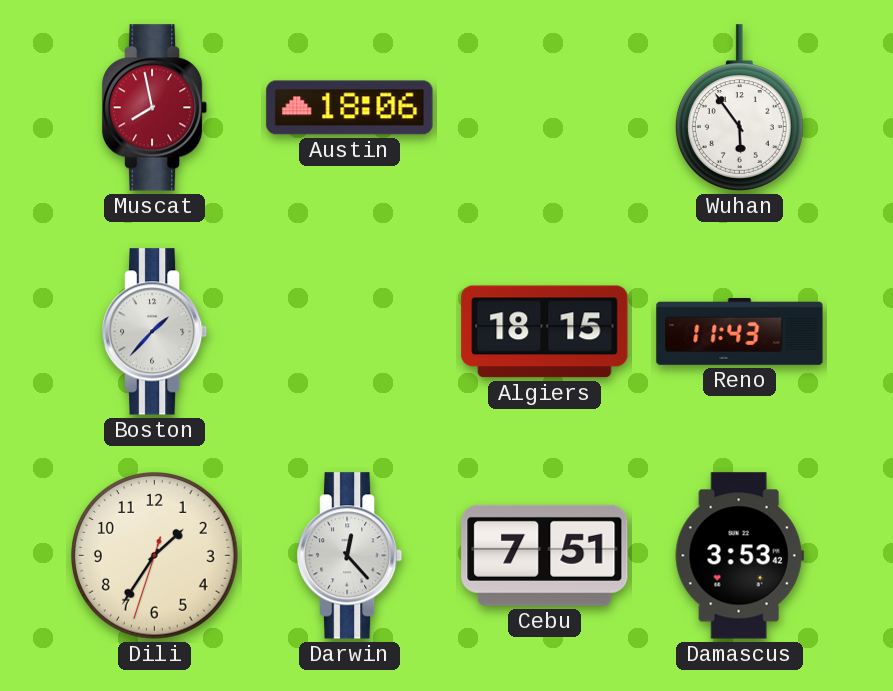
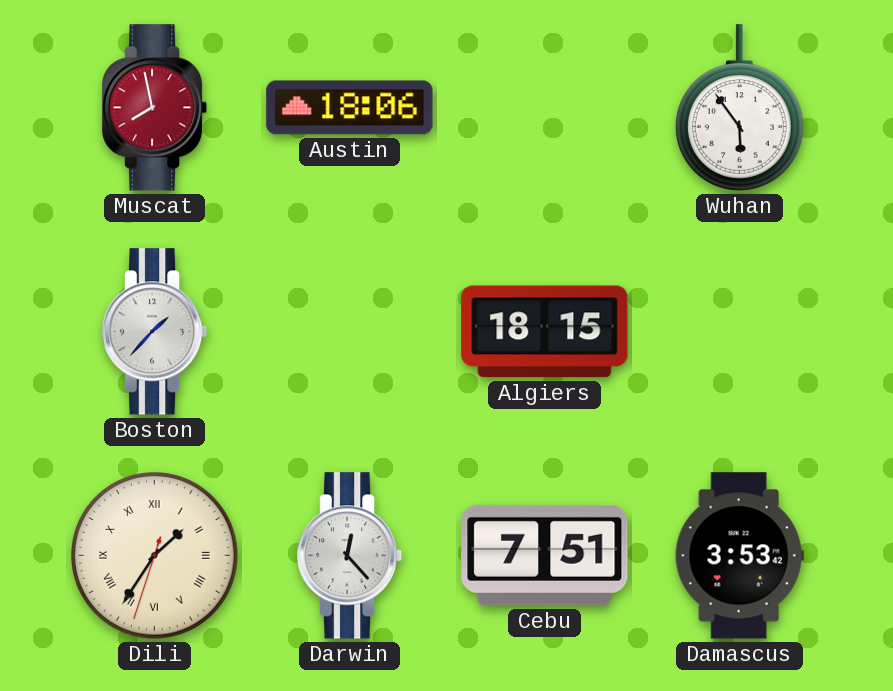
Reno: 11:43 -> none (740, 332)
Dili numerals: Arabic -> Roman (155, 556)
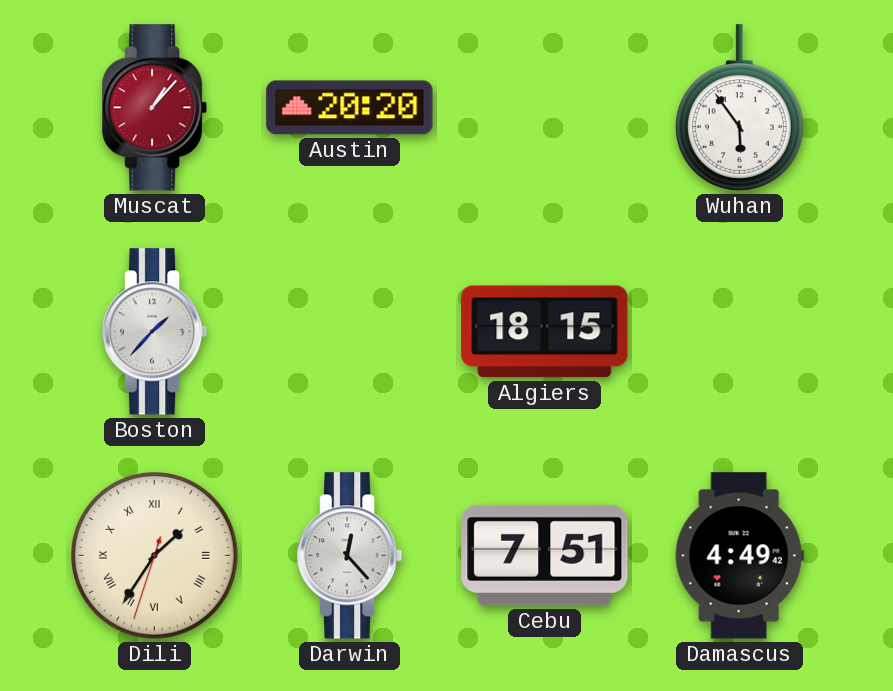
Muscat: 7:58 -> 1:07 (155, 108)
Austin: 18:06 -> 20:20 (350, 108)
Damascus: 3:53 -> 4:49 (739, 556)
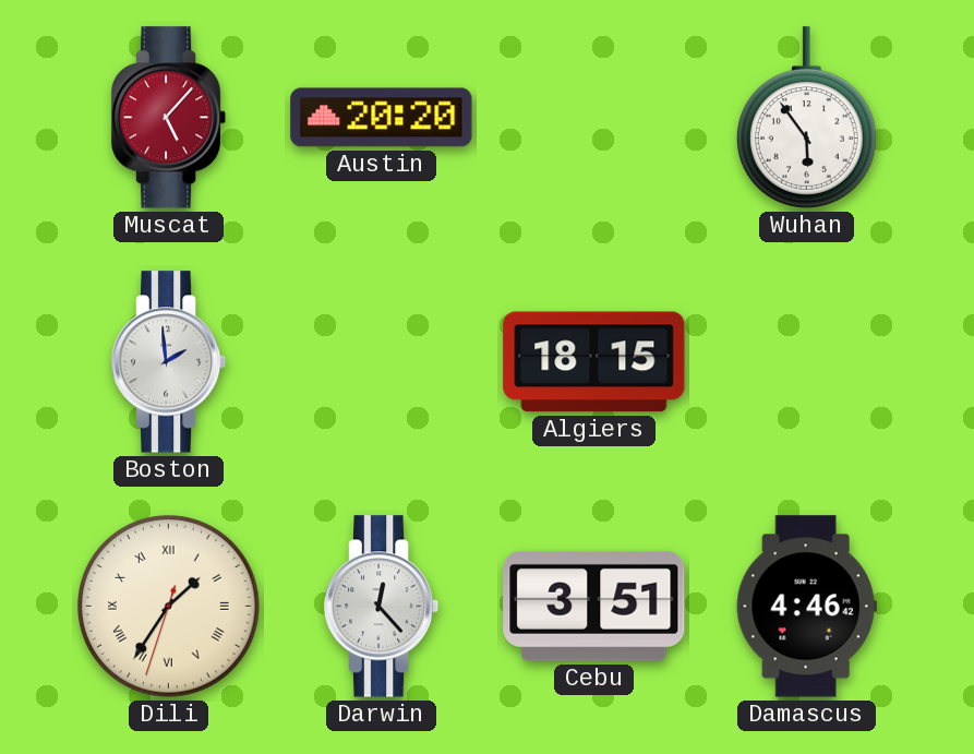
Muscat: 1:07 -> 5:07 (169, 118)
Boston: 1:37 -> 1:59 (169, 362)
Cebu: 7:51 -> 3:51 (594, 606)
Damascus: 4:49 -> 4:46 (806, 607)
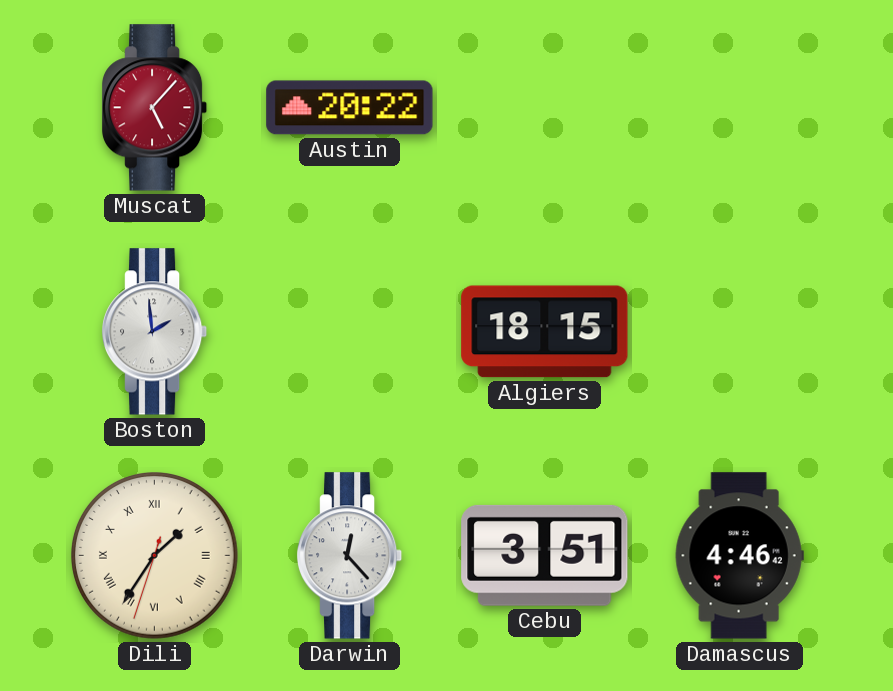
Austin: 20:20 -> 20:22 (350, 108)
Wuhan: 5:54 -> none (806, 118)
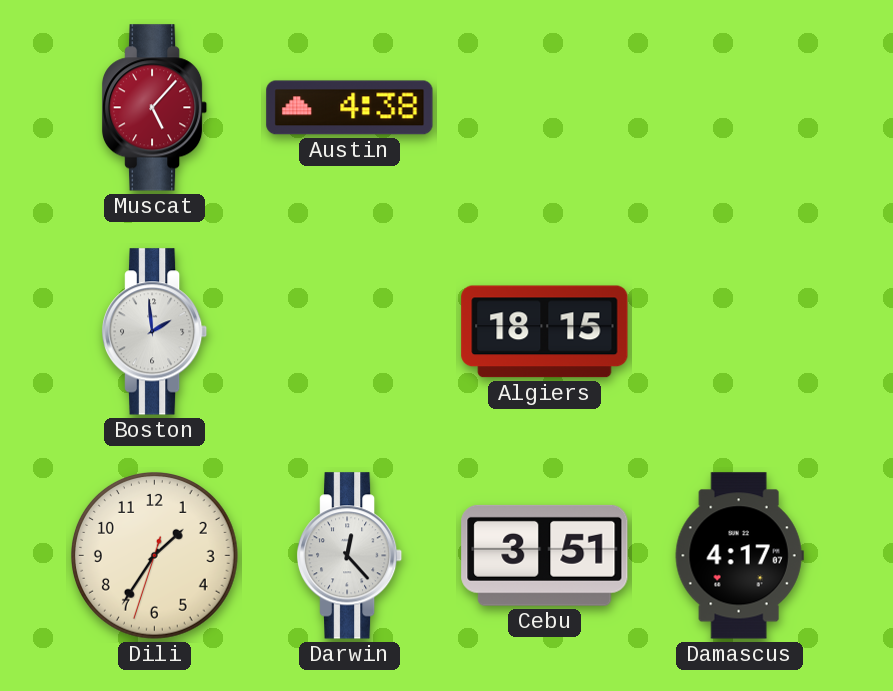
Austin: 20:22 -> 4:38 (350, 108)
Dili numerals: Roman -> Arabic (155, 556)
Damascus: 4:46 -> 4:17 (739, 556)
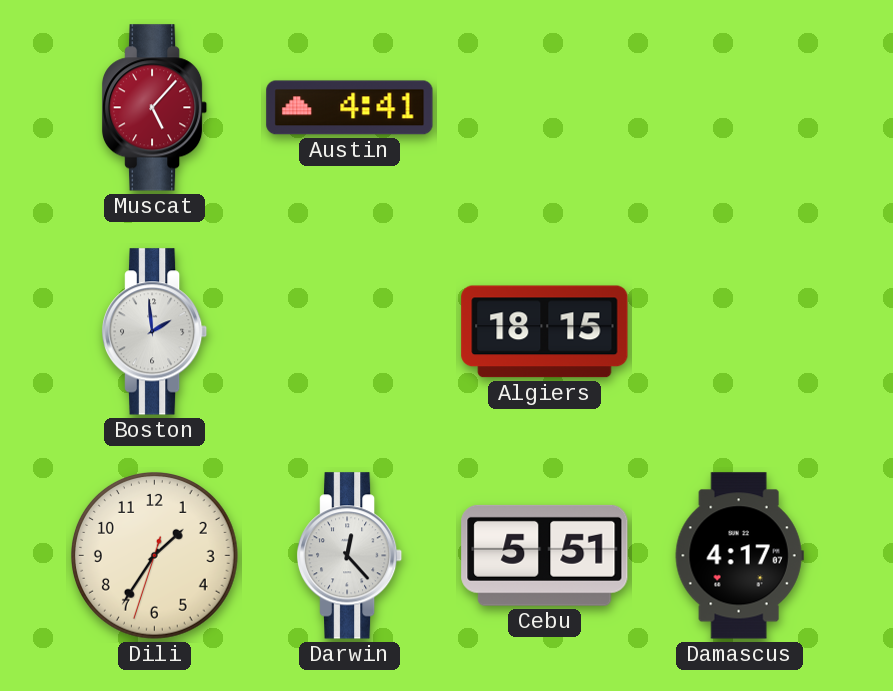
Austin: 4:38 -> 4:41 (350, 108)
Cebu: 3:51 -> 5:51 (545, 555)
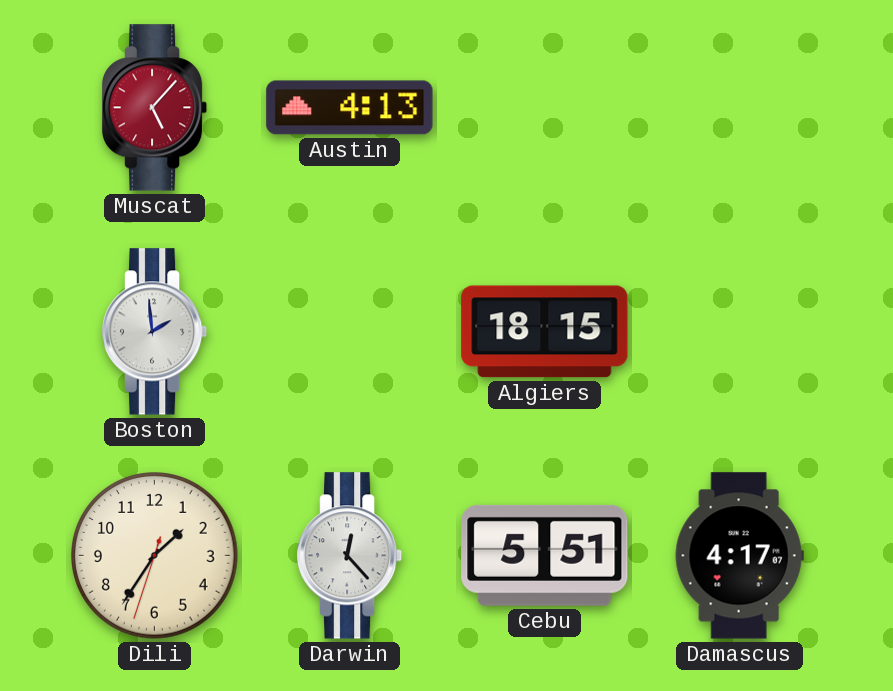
Austin: 4:41 -> 4:13 (350, 108)
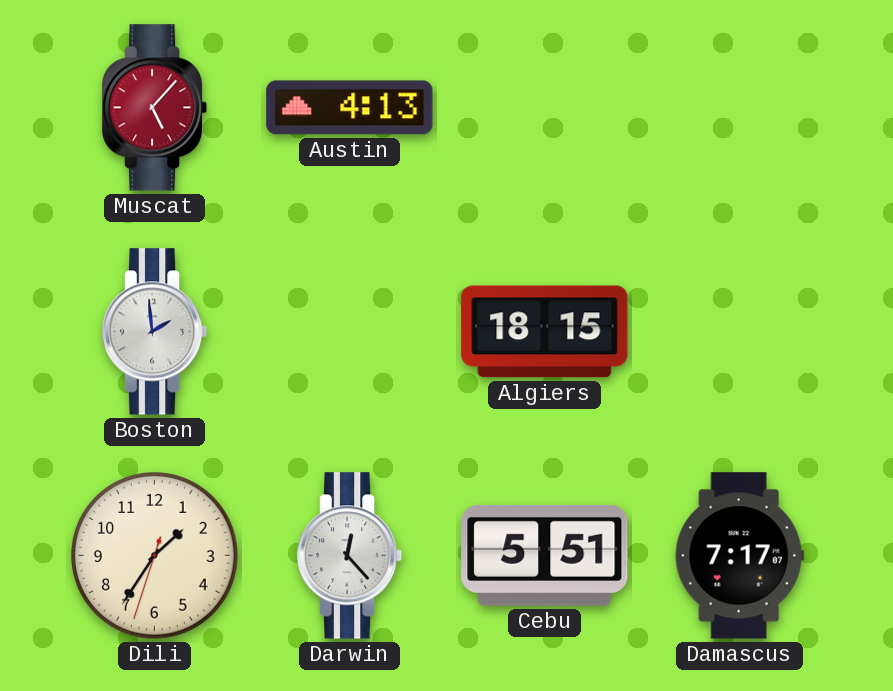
Damascus: 4:17 -> 7:17 (739, 556)
